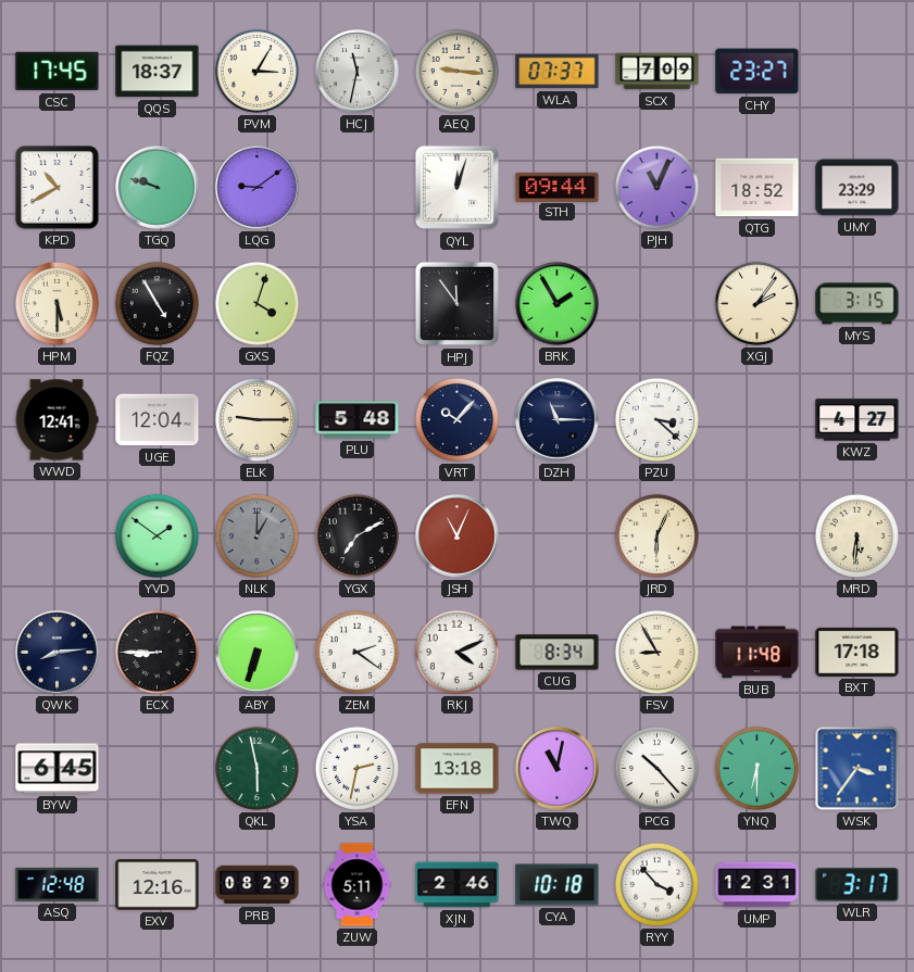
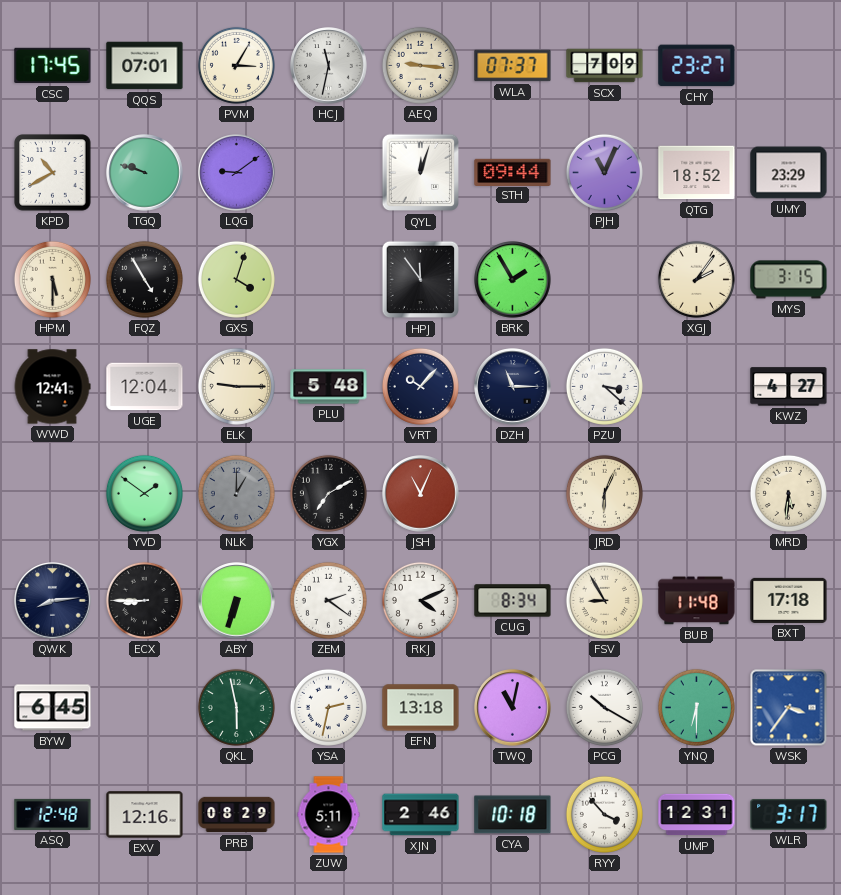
QQS: 18:37 -> 07:01 (145, 66)
PCG: 10:23 -> 10:20 (604, 707)
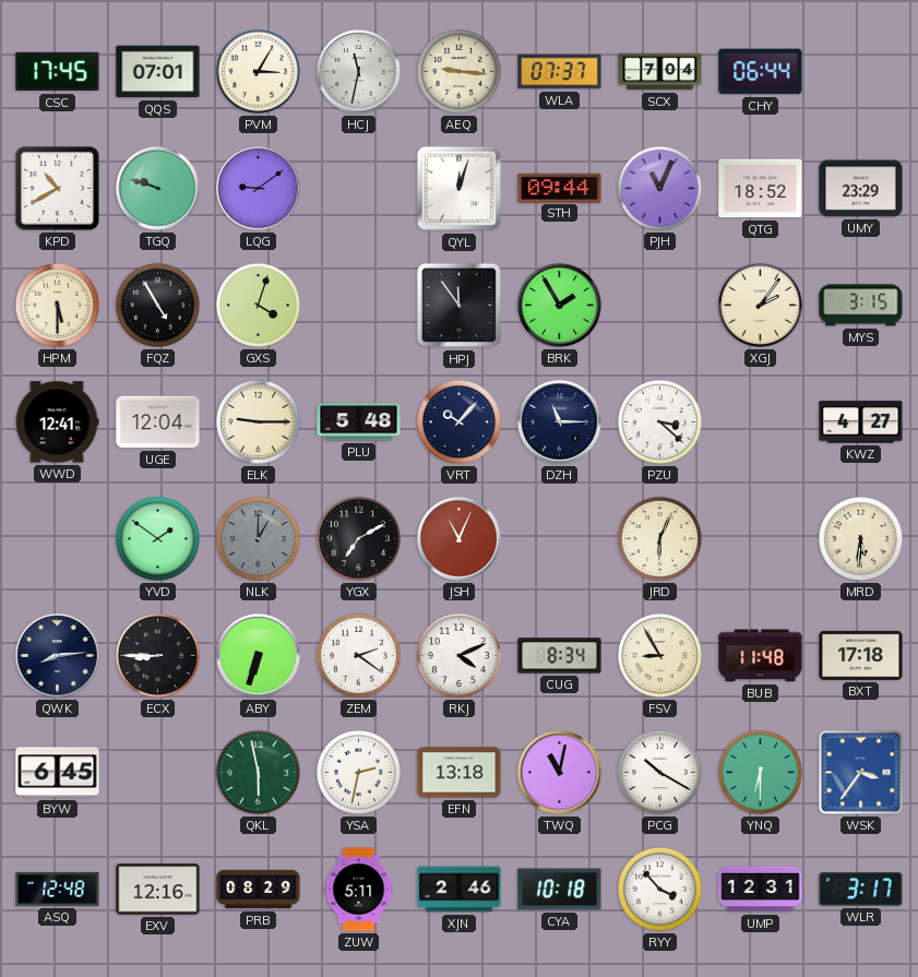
SCX: 7:09 -> 7:04 (660, 72)
CHY: 23:27 -> 06:44 (761, 72)
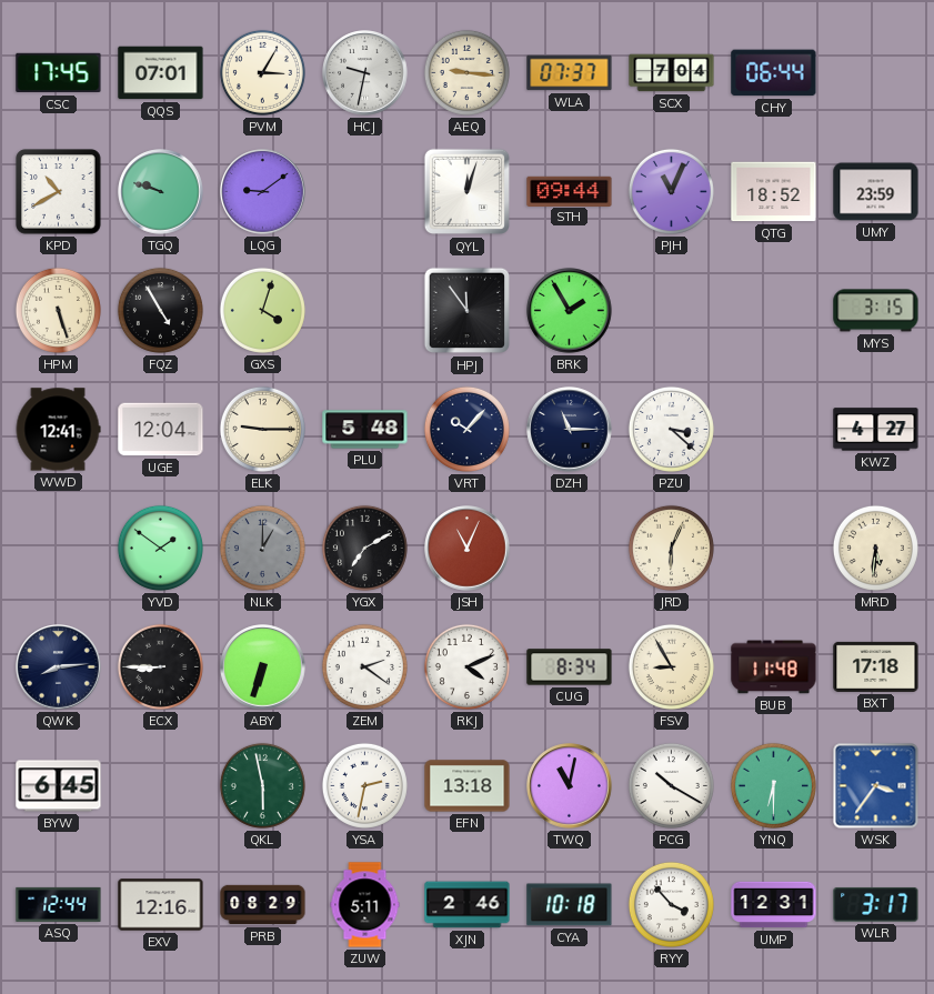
HCJ: 11:32 -> 9:32 (365, 73)
UMY: 23:29 -> 23:59 (876, 192)
HPM: 5:30 -> 5:27 (58, 310)
XGJ: 2:06 -> none (760, 305)
ASQ: 12:48 -> 12:44 (59, 904)
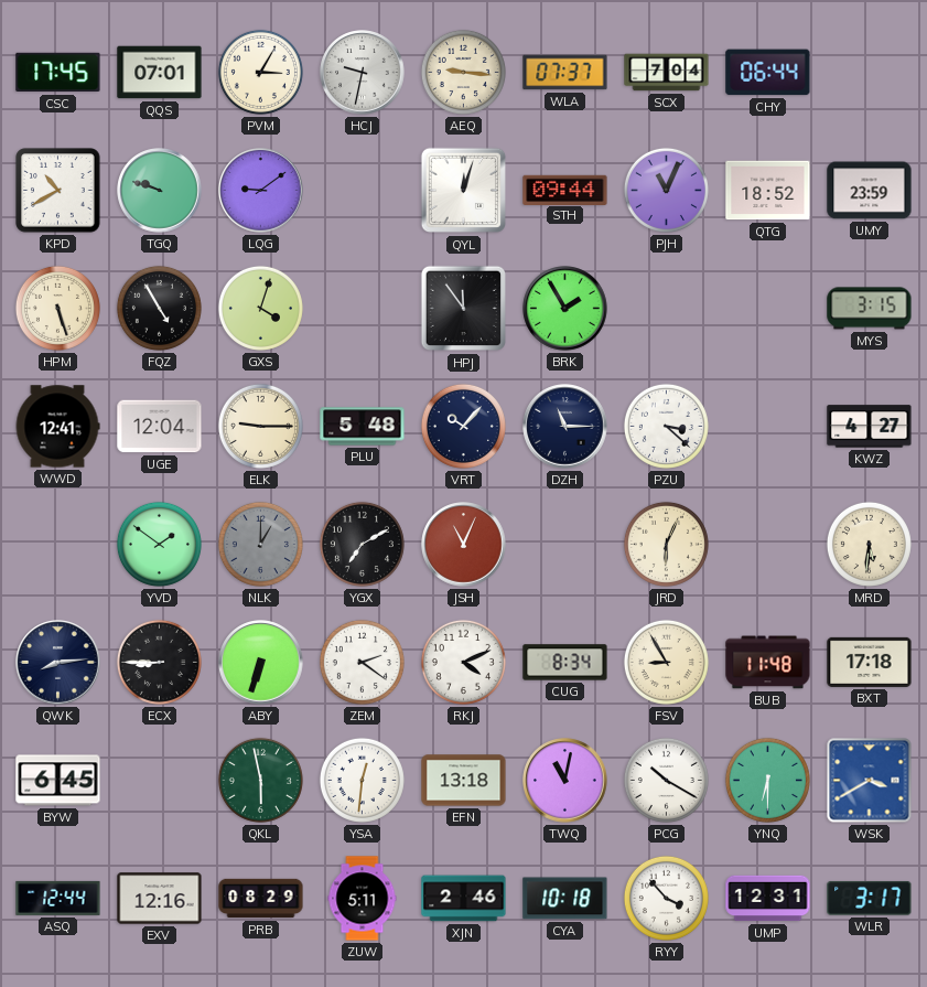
YSA: 2:32 -> 12:31 (362, 780)
WSK: 3:36 -> 3:40 (870, 781)
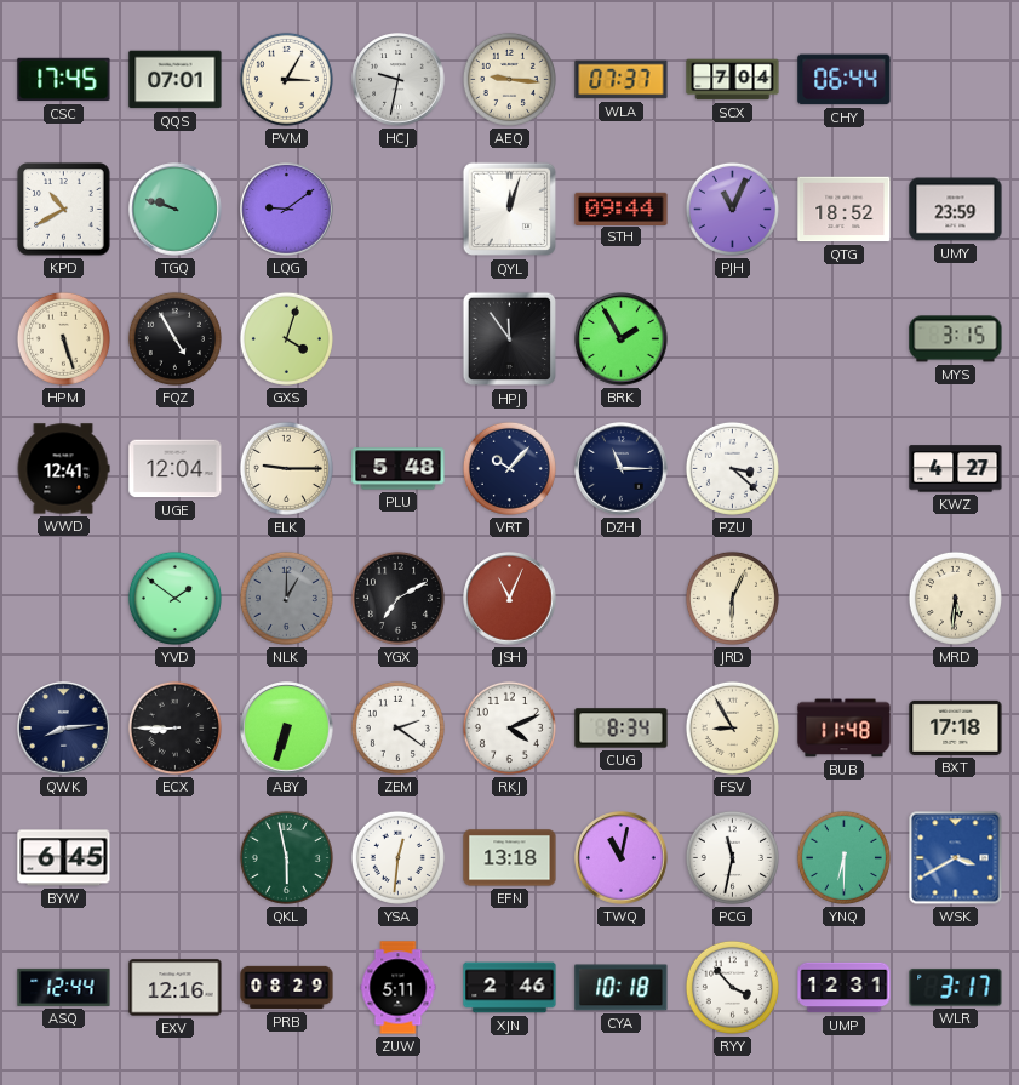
PCG: 10:20 -> 11:32 (732, 857)
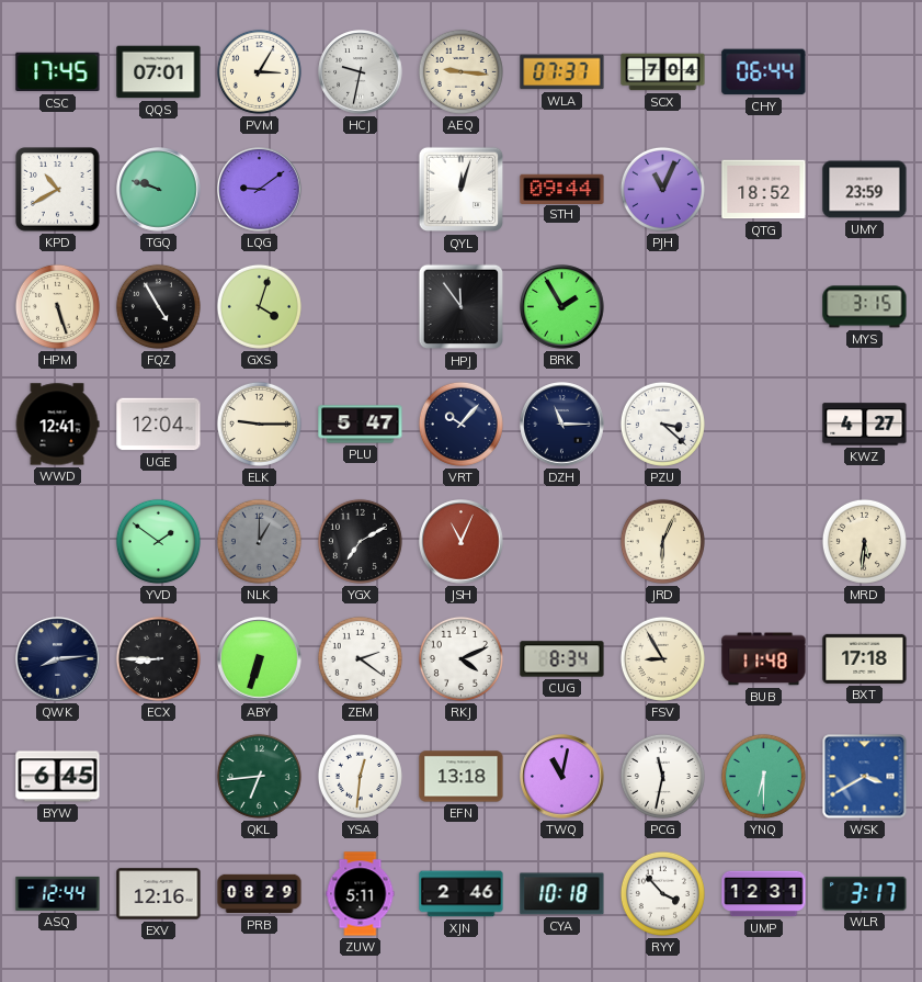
PLU: 5:48 -> 5:47 (361, 425)
QKL: 5:58 -> 6:44 (259, 776)
